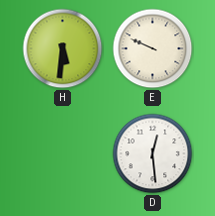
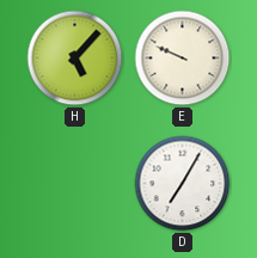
H: 5:31 -> 5:07 (75, 59)
D: 12:29 -> 7:05 (183, 184)
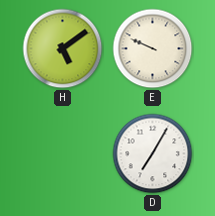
H: 5:07 -> 5:09 (63, 49)
